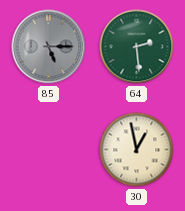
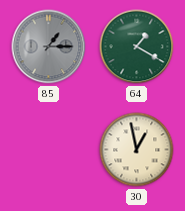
85: 5:15 -> 1:15 (49, 47)
64: 2:29 -> 1:20 (137, 47)
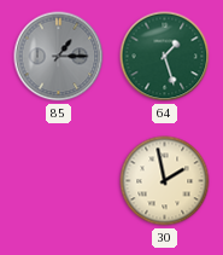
64: 1:20 -> 1:27 (165, 57)
30: 12:58 -> 1:58 (165, 181)
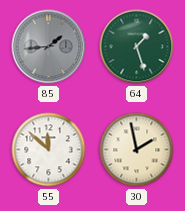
85: 1:15 -> 1:44 (49, 47)
55: none -> 11:52 (49, 150)
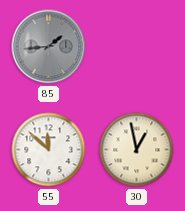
64: 1:27 -> none (137, 47)
30: 1:58 -> 12:58 (137, 150)
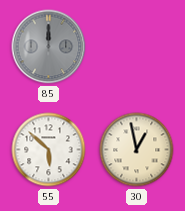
85: 1:44 -> 12:00 (49, 47)
55: 11:52 -> 5:52 (49, 150)
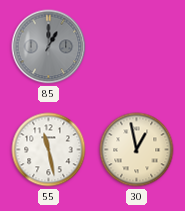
85: 12:00 -> 1:00 (49, 47)
55: 5:52 -> 11:28 (49, 150)
